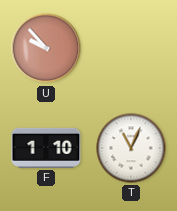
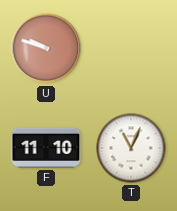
U: 9:53 -> 9:48 (46, 48)
F: 1:10 -> 11:10 (46, 148)
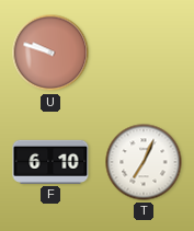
F: 11:10 -> 6:10 (50, 162)
T: 11:04 -> 7:04 (144, 162)
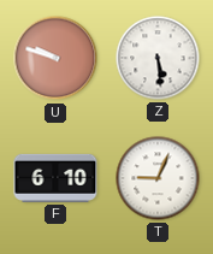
Z: none -> 5:29 (158, 58)
T: 7:04 -> 9:04 (158, 178)
